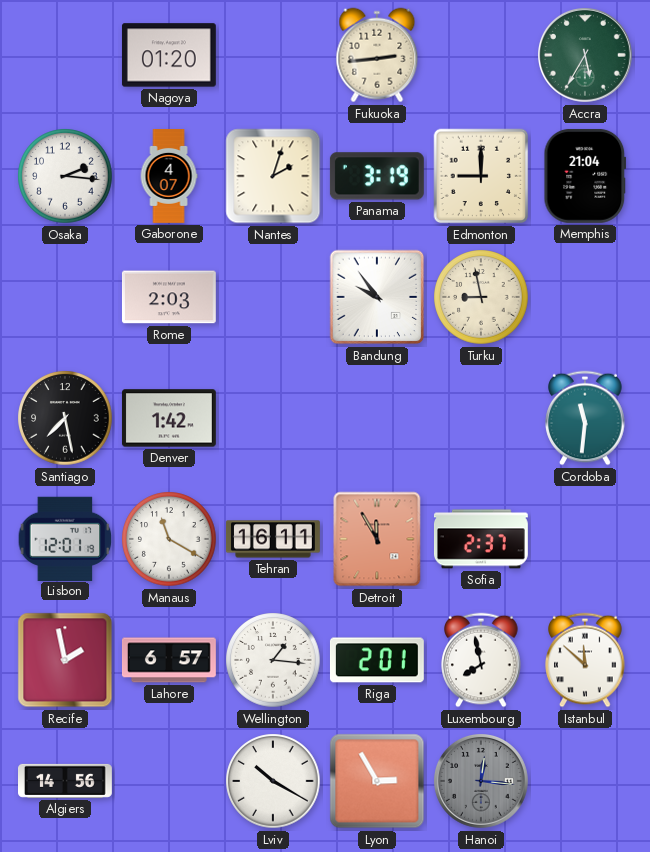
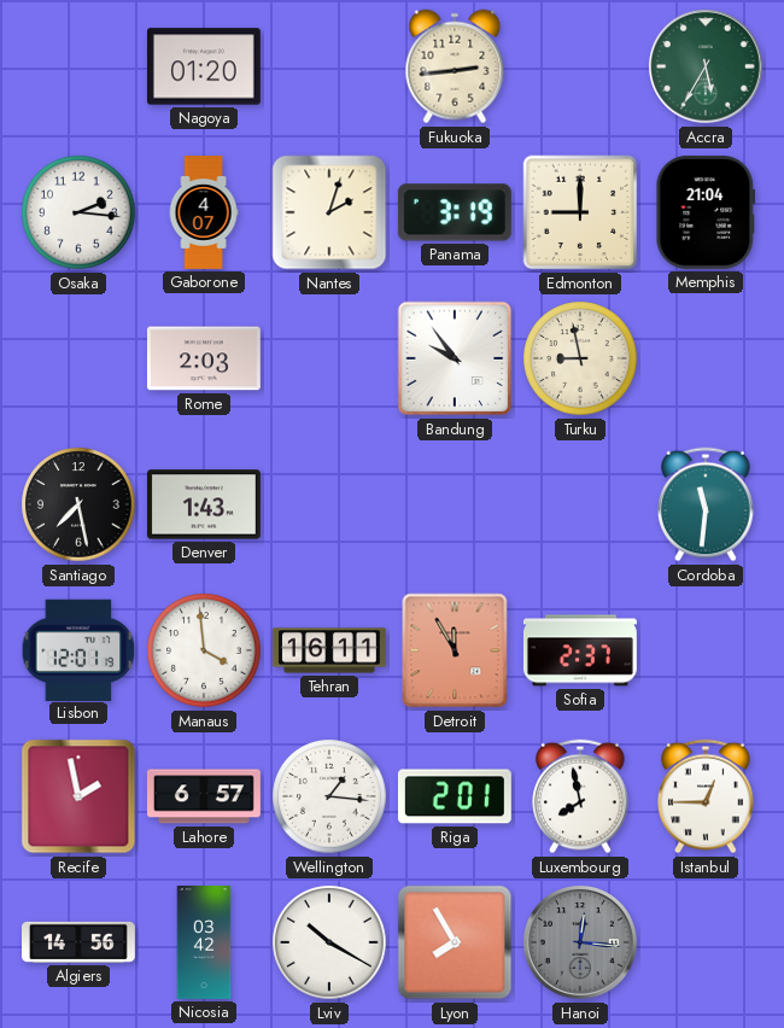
Denver: 1:42 -> 1:43 (204, 504)
Manaus: 11:20 -> 3:59 (204, 650)
Istanbul: 11:52 -> 12:45 (706, 796)
Nicosia: none -> 03:42 (204, 944)
Lyon: 2:55 -> 7:55 (455, 942)
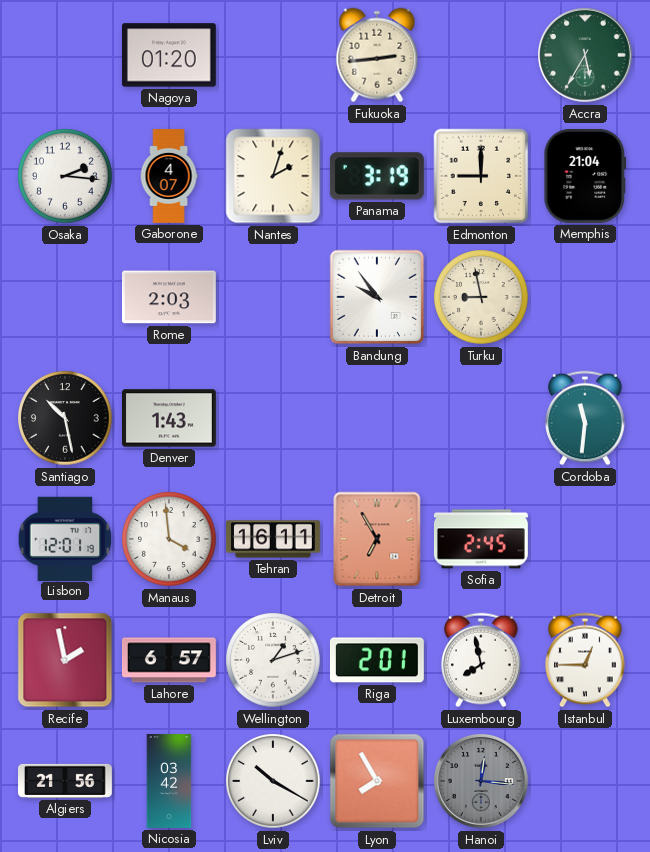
Santiago: 7:28 -> 10:28 (65, 418)
Detroit: 11:55 -> 6:55 (377, 539)
Sofia: 2:37 -> 2:45 (481, 539)
Wellington: 1:16 -> 1:12 (273, 660)
Algiers: 14:56 -> 21:56 (66, 781)
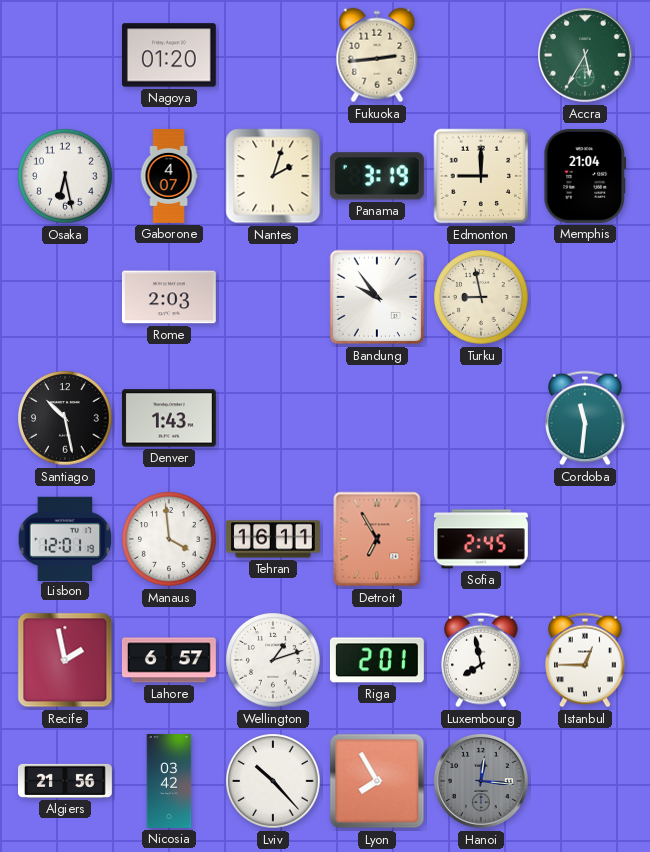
Osaka: 2:16 -> 6:28 (65, 176)
Lviv: 10:20 -> 10:23 (273, 781)
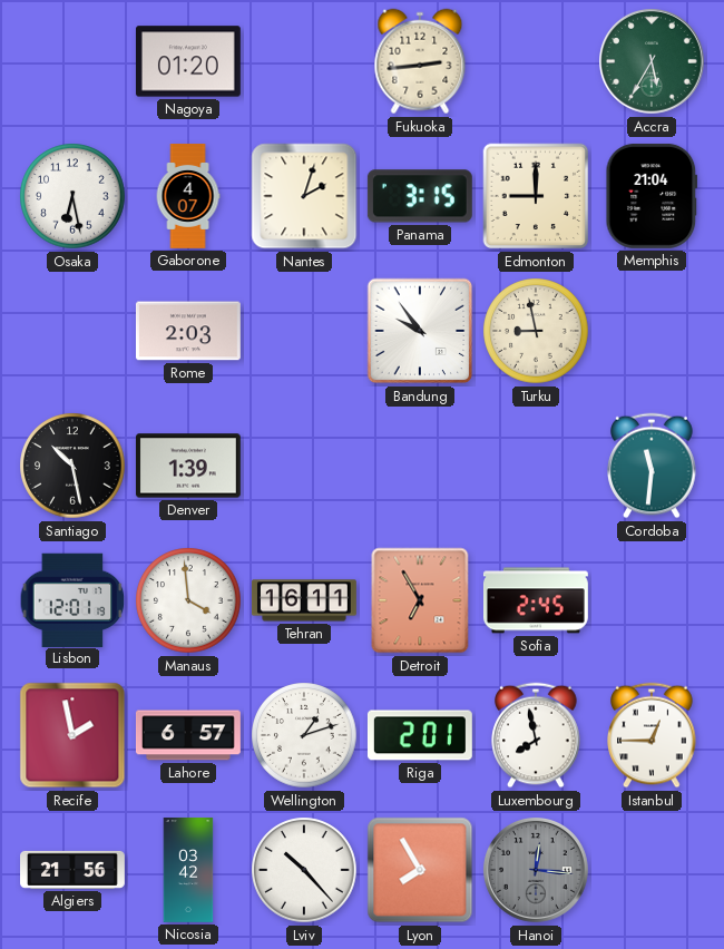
Panama: 3:19 -> 3:15 (420, 196)
Denver: 1:43 -> 1:39 (188, 466)
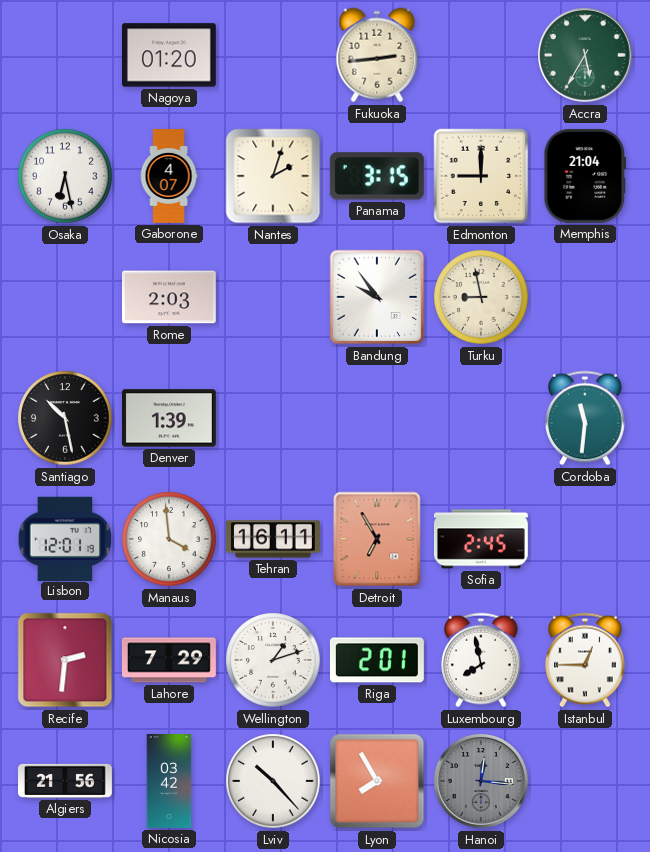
Recife: 1:58 -> 2:31 (65, 660)
Lahore: 6:57 -> 7:29 (169, 660)
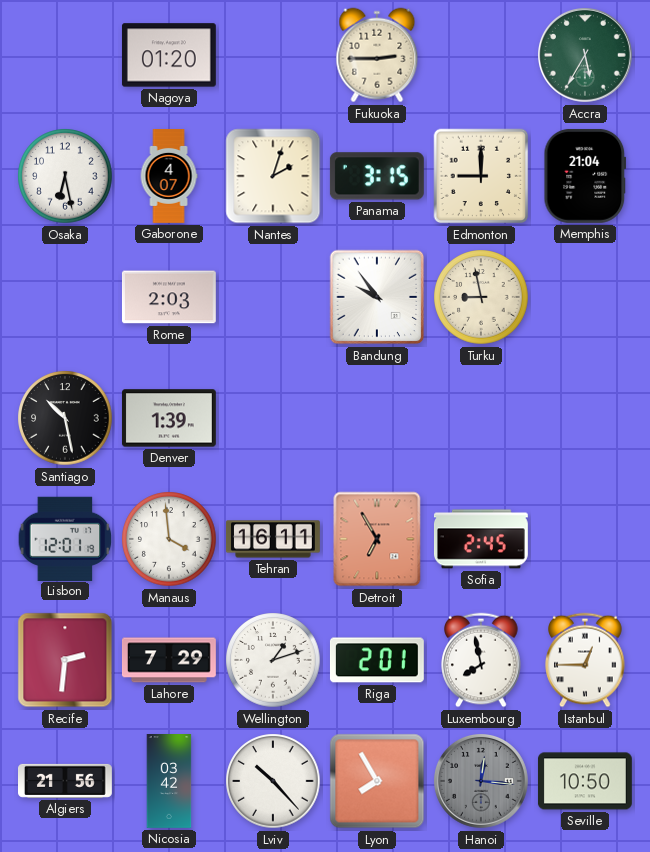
Fukuoka: 2:44 -> 2:45 (377, 55)
Cordoba: 11:31 -> none (585, 418)
Seville: none -> 10:50 (585, 781)
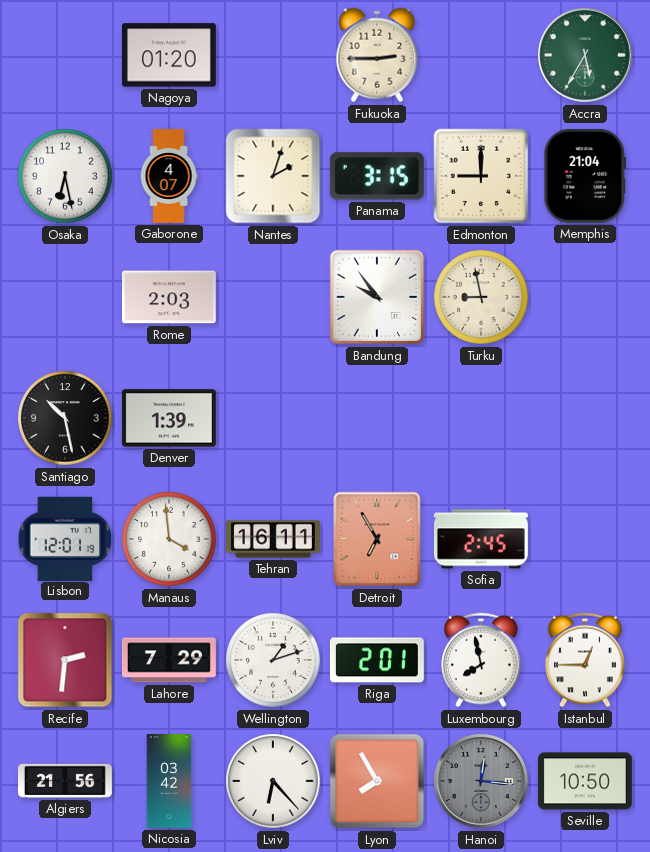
Lviv: 10:23 -> 6:23 (273, 781)
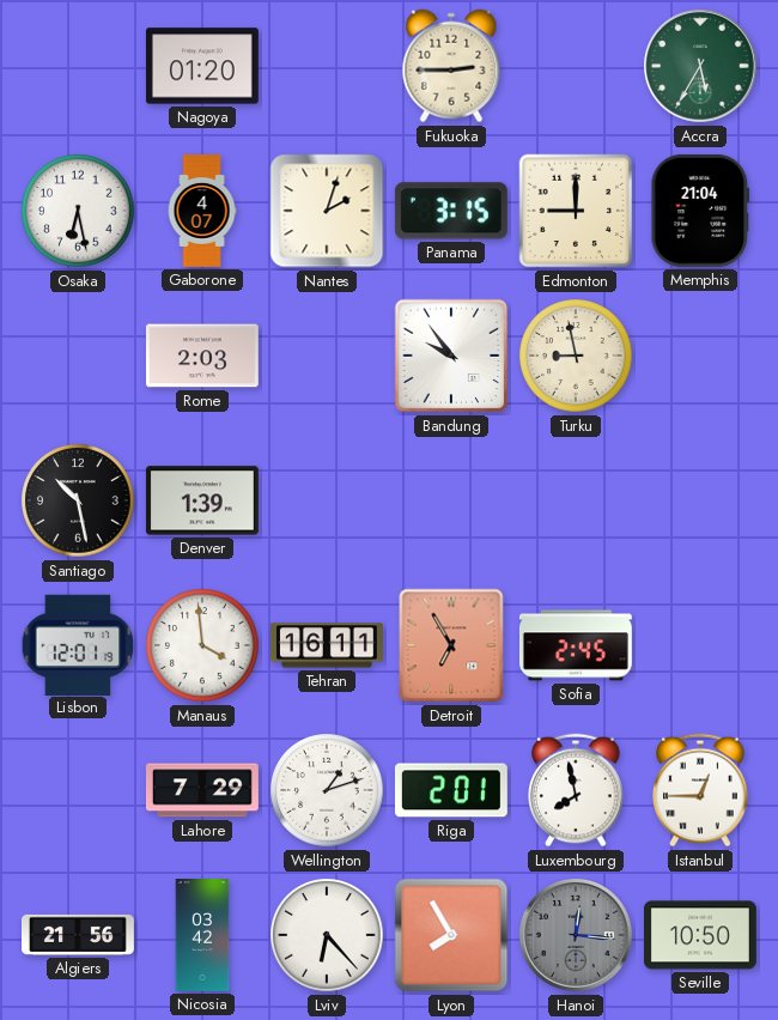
Recife: 2:31 -> none (65, 660)
